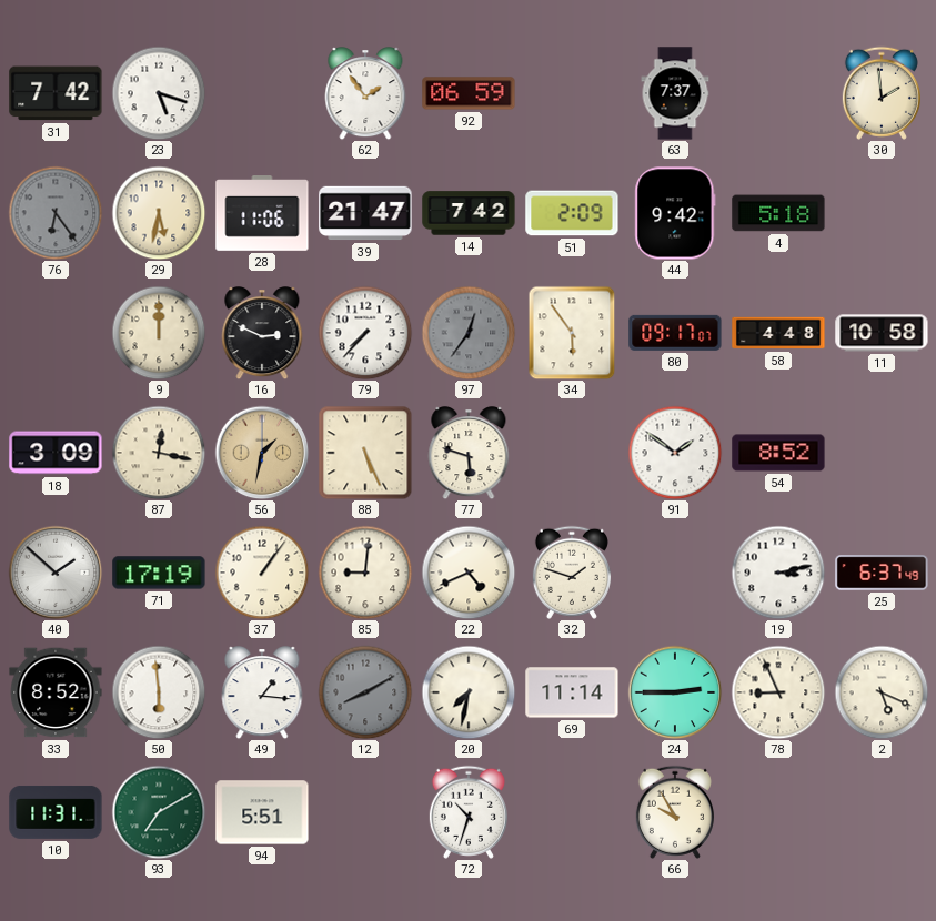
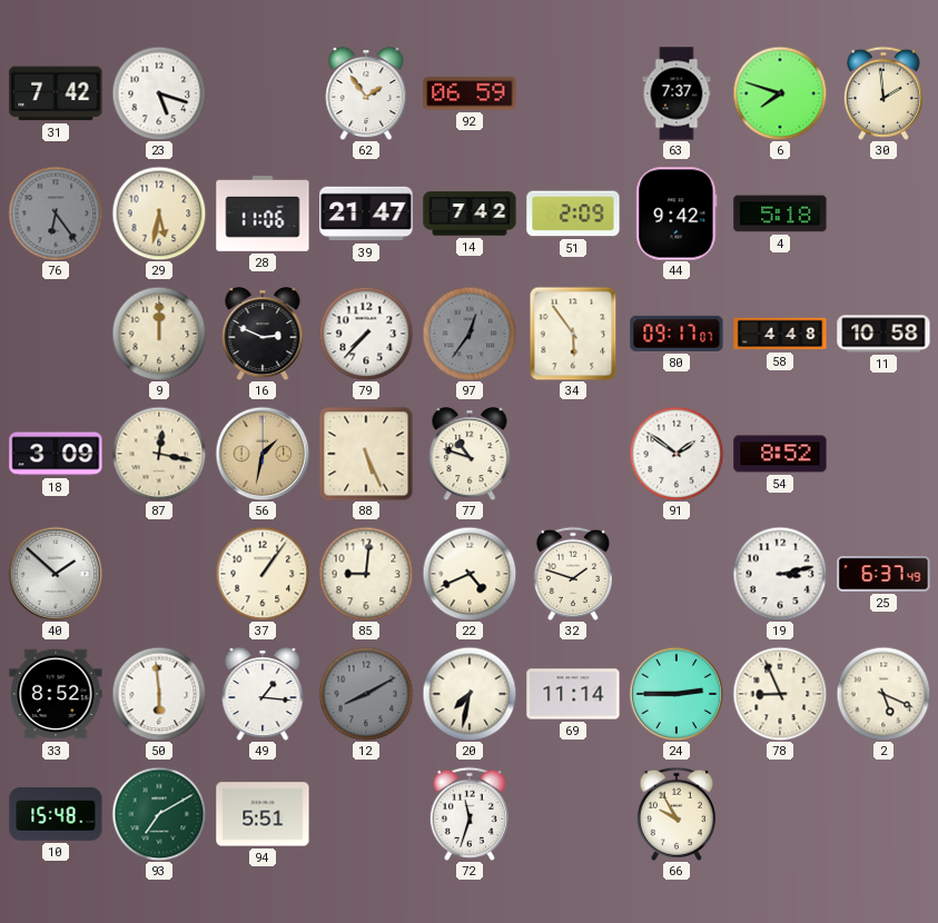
6: none -> 7:48 (780, 93)
77: 5:48 -> 10:48 (470, 454)
71: 17:19 -> none (159, 573)
10: 11:31 -> 15:48 (56, 814)
72: 10:33 -> 11:33 (470, 814)
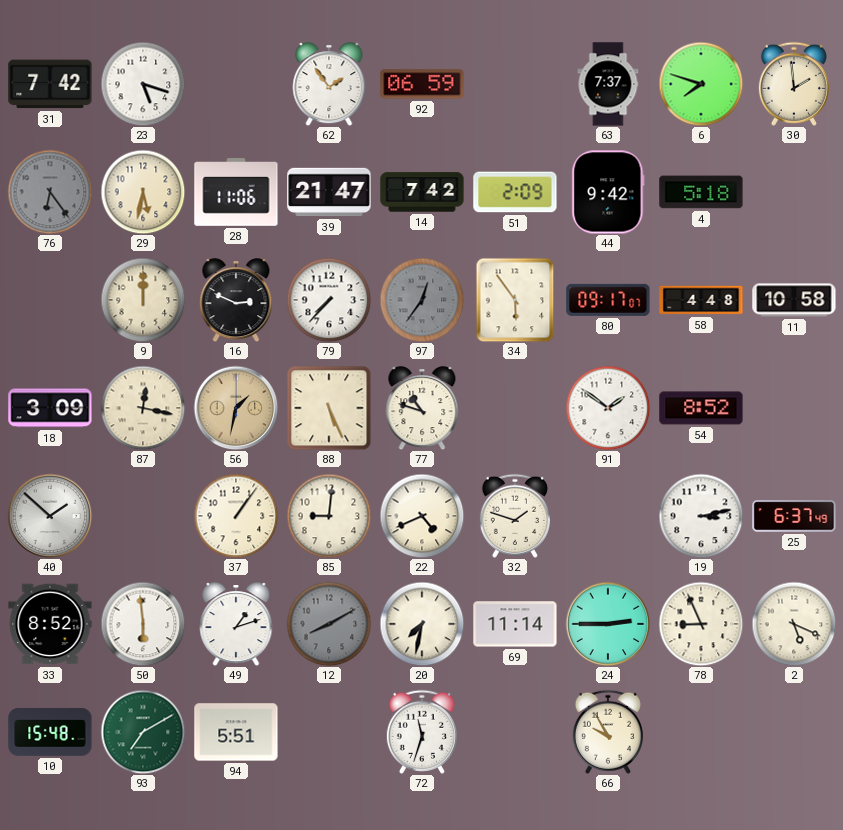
49: 1:16 -> 1:12 (236, 624)
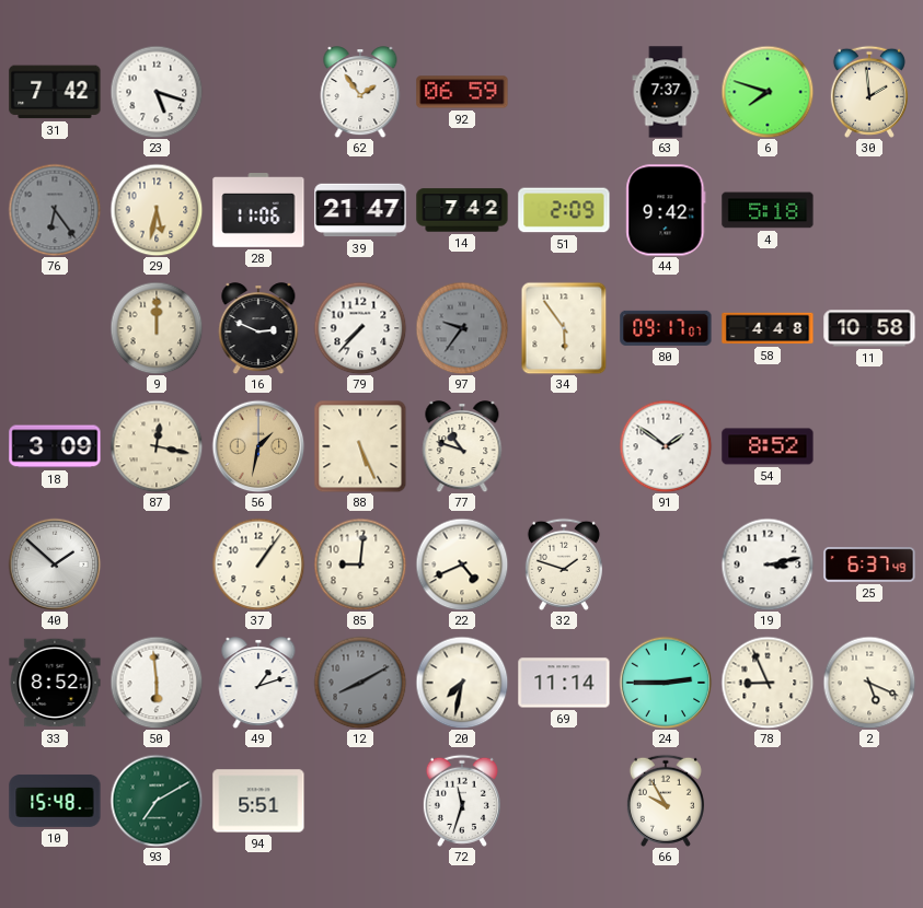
97: 12:36 -> 9:36 (462, 328)
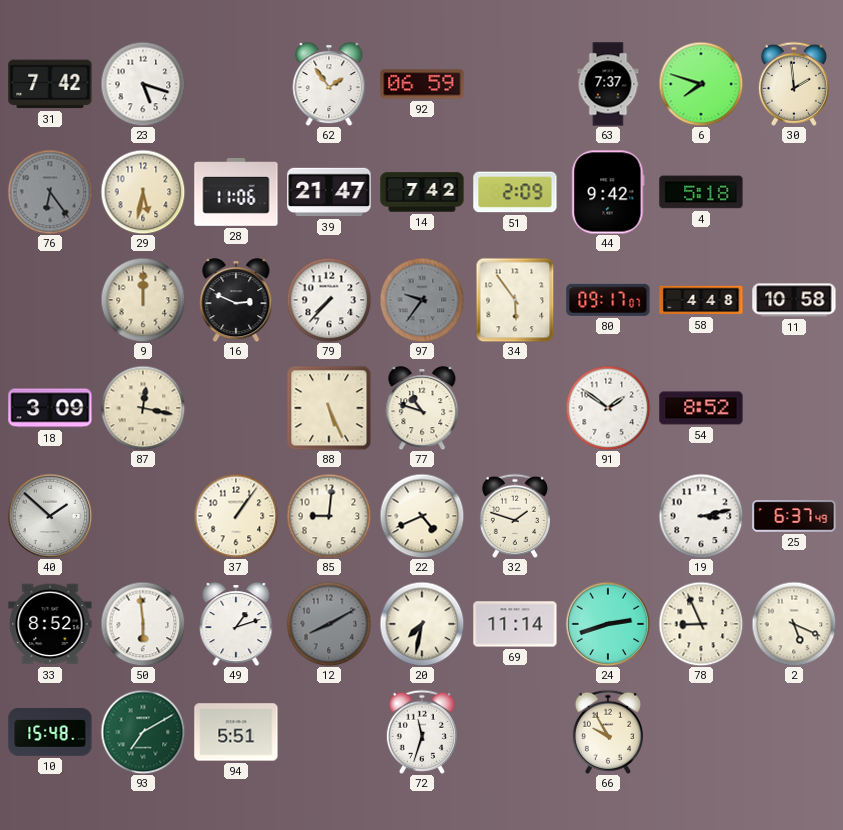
56: 1:32 -> none (258, 446)
24: 2:45 -> 2:42 (608, 624)
